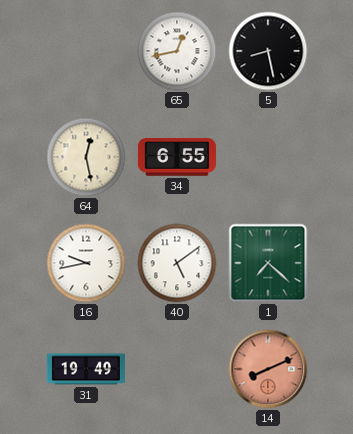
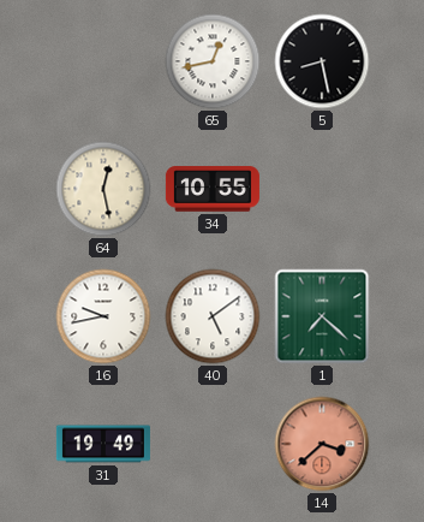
34: 6:55 -> 10:55 (213, 189)
14: 8:11 -> 3:38 (322, 444)
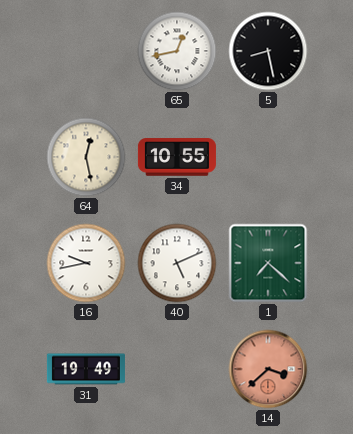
40: 5:09 -> 5:11 (177, 263)
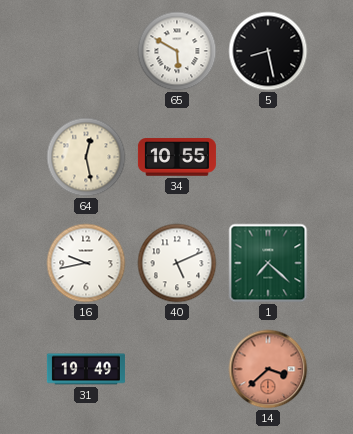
65: 12:43 -> 5:50 (177, 51)
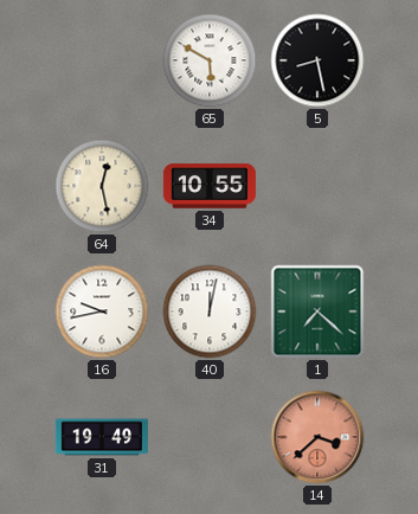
40: 5:11 -> 12:02 (210, 311)
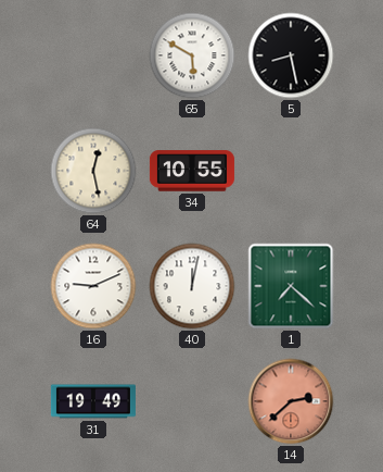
16: 9:43 -> 9:11 (93, 286)
14: 3:38 -> 2:38 (291, 401)
